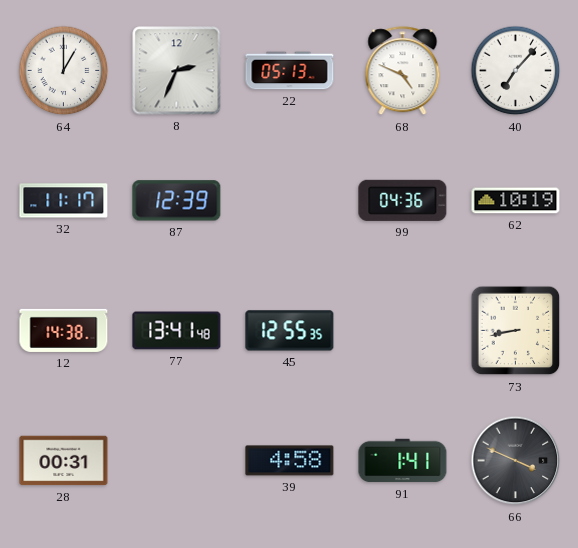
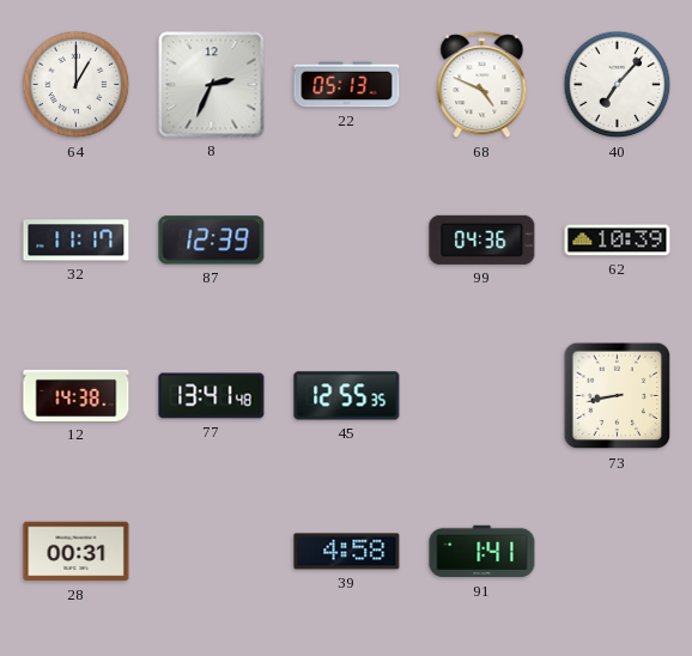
62: 10:19 -> 10:39 (618, 241)
66: 3:49 -> none (516, 461)
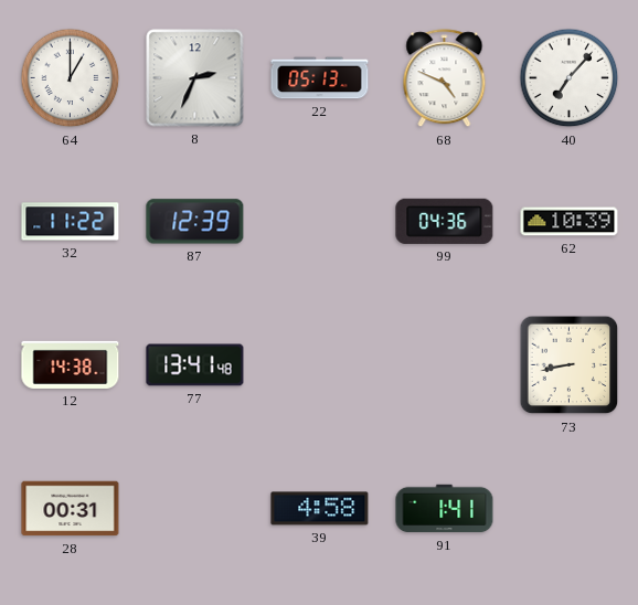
32: 11:17 -> 11:22 (71, 222)
45: 12:55 -> none (347, 396)
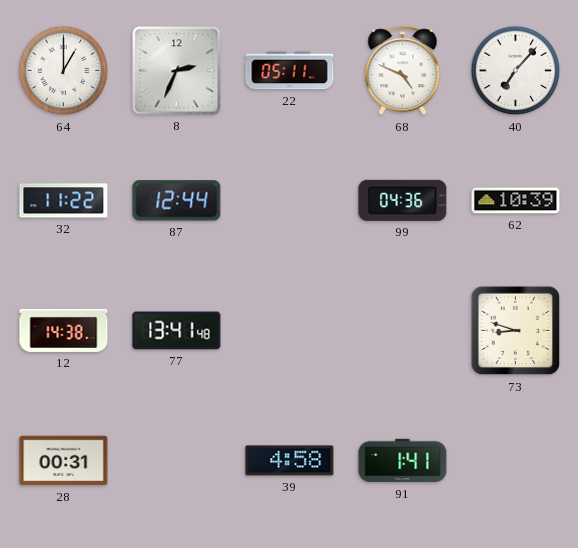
22: 05:13 -> 05:11 (290, 71)
87: 12:39 -> 12:44 (177, 201)
73: 8:43 -> 8:48 (516, 331)
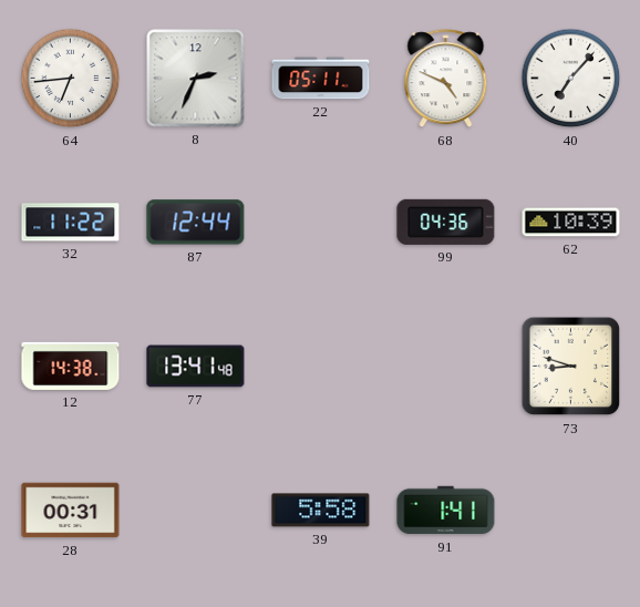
64: 1:00 -> 6:44 (71, 79)
39: 4:58 -> 5:58 (321, 511)
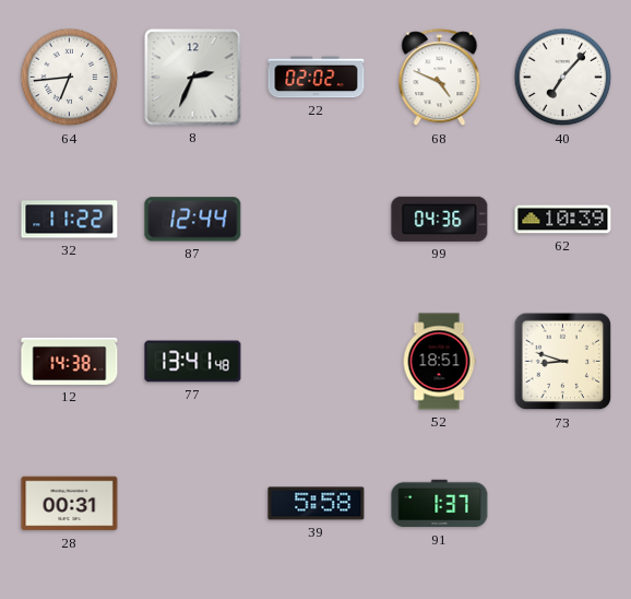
22: 05:11 -> 02:02 (317, 78)
52: none -> 18:51 (439, 362)
91: 1:41 -> 1:37 (440, 504)
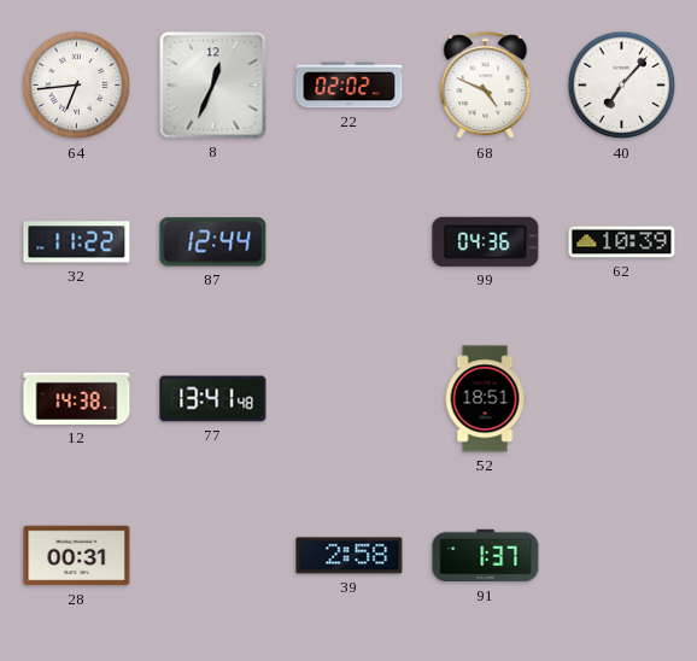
8: 2:34 -> 12:34 (213, 86)
73: 8:48 -> none (563, 362)
39: 5:58 -> 2:58 (350, 556)
